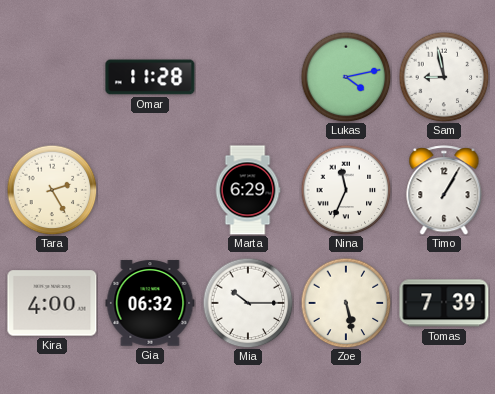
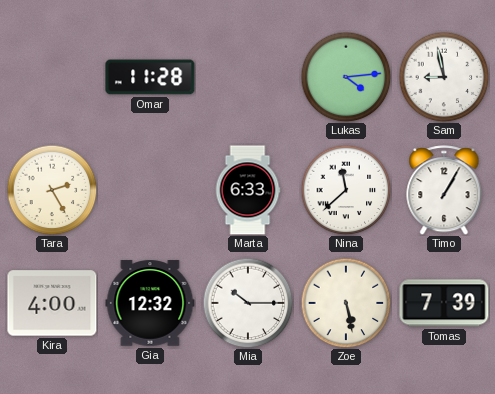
Lukas: 4:13 -> 4:14 (346, 77)
Marta: 6:29 -> 6:33 (248, 190)
Nina: 11:34 -> 11:38 (346, 190)
Gia: 06:32 -> 12:32 (150, 303)
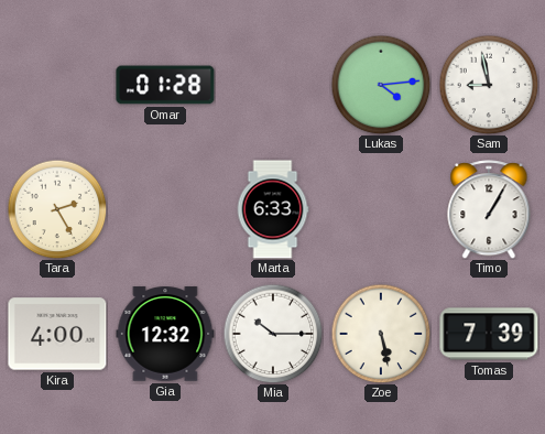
Omar: 11:28 -> 01:28 (165, 85)
Nina: 11:38 -> none (346, 190)
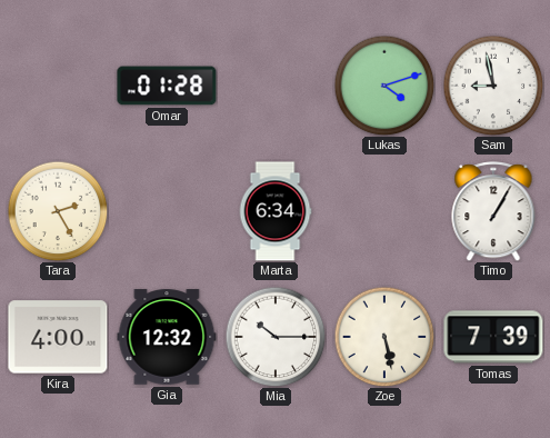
Lukas: 4:14 -> 4:12 (384, 86)
Marta: 6:33 -> 6:34 (276, 211)
